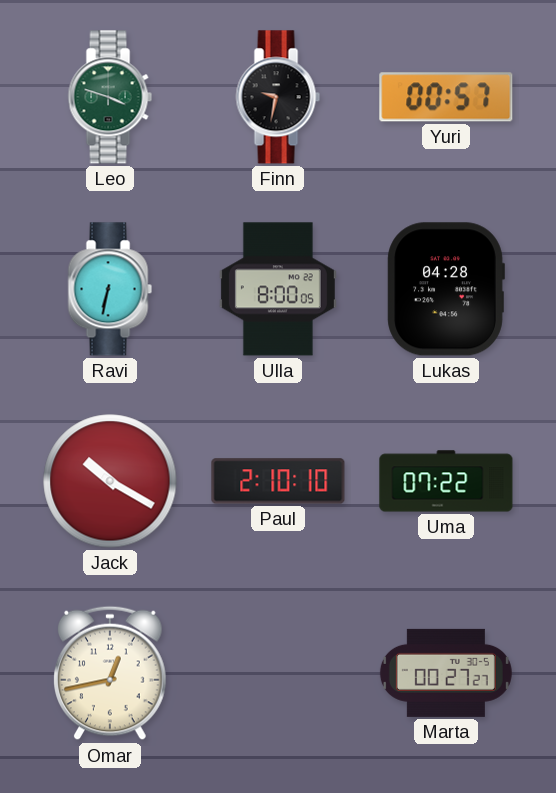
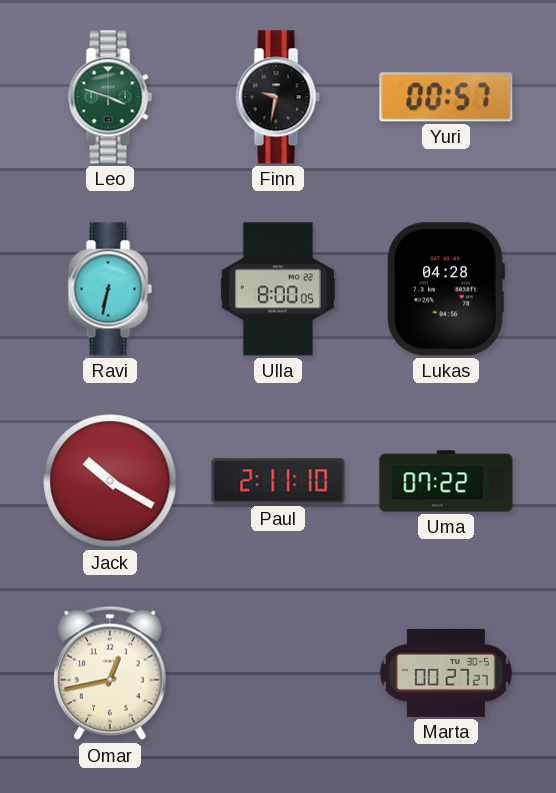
Paul: 2:10 -> 2:11 (278, 481)
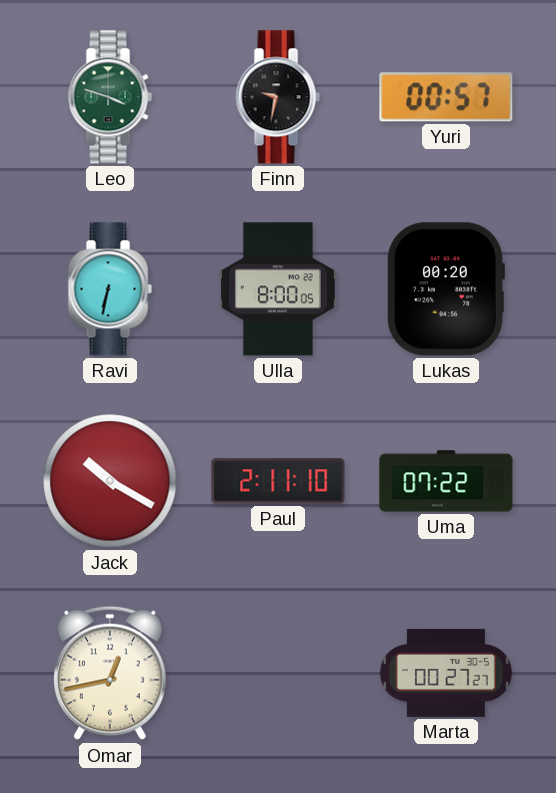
Lukas: 04:28 -> 00:20 (446, 289)
